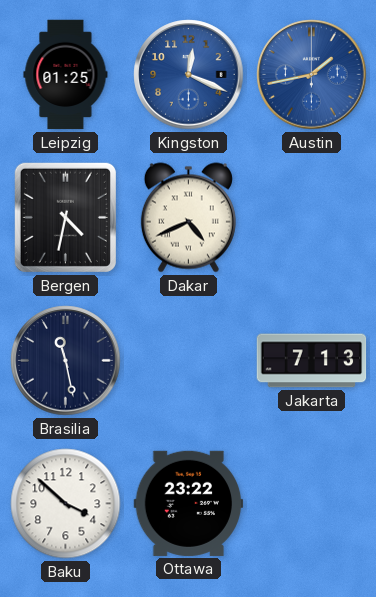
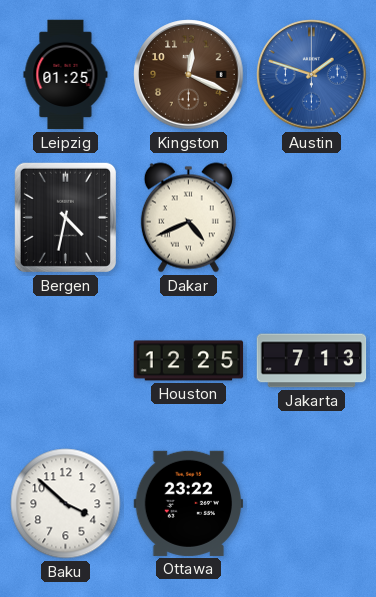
Kingston dial: blue -> brown (189, 75)
Austin: 1:43 -> 1:48 (312, 75)
Brasilia: 11:28 -> none (66, 361)
Houston: none -> 12:25 (189, 361)
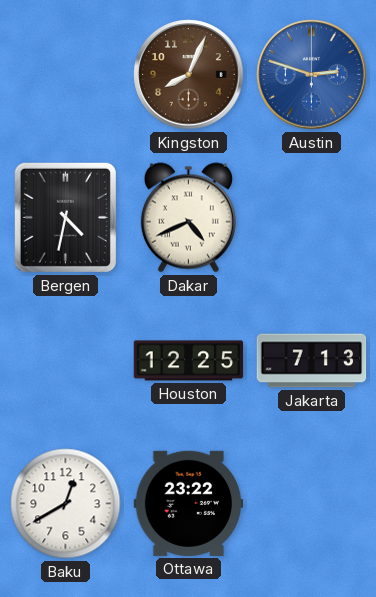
Leipzig: 01:25 -> none (66, 75)
Kingston: 12:19 -> 8:04 (189, 75)
Austin: 1:48 -> 2:48 (312, 75)
Baku: 3:52 -> 12:40 (66, 504)
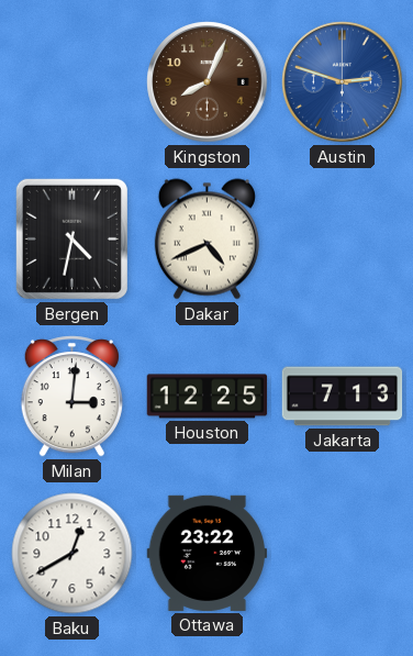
Milan: none -> 3:01 (71, 397)
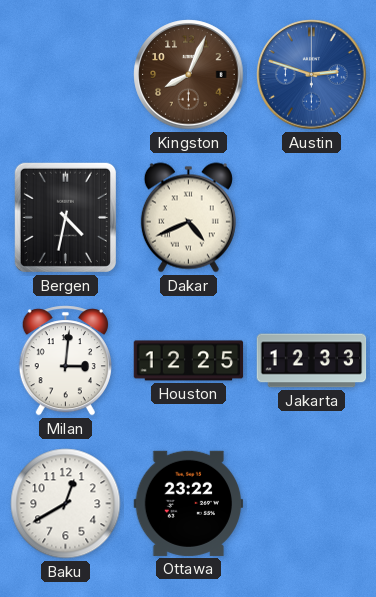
Jakarta: 7:13 -> 12:33 (312, 361)
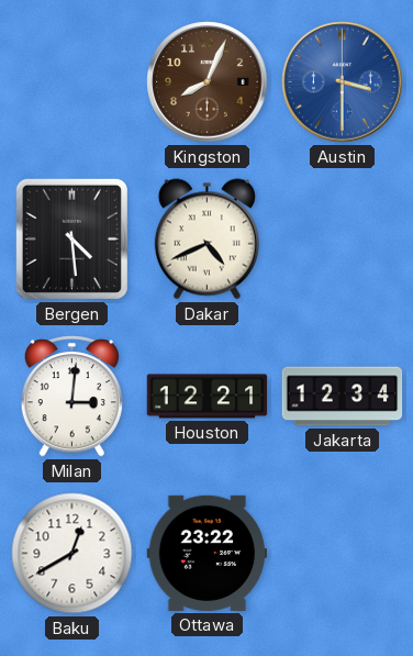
Austin: 2:48 -> 3:30 (343, 82)
Bergen: 4:32 -> 4:29 (71, 238)
Houston: 12:25 -> 12:21 (208, 397)
Jakarta: 12:33 -> 12:34 (343, 397)
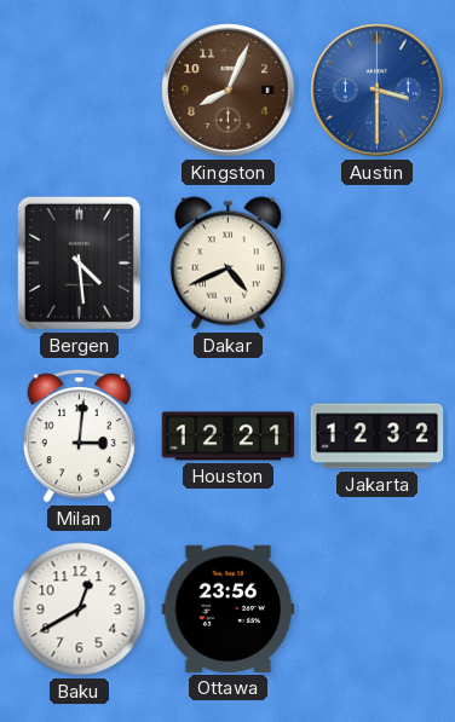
Jakarta: 12:34 -> 12:32 (378, 437)
Ottawa: 23:22 -> 23:56 (229, 608)
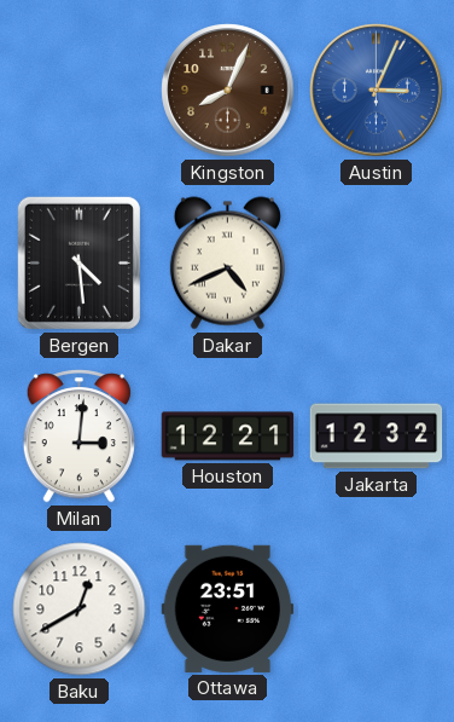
Austin: 3:30 -> 3:04 (377, 91)
Ottawa: 23:56 -> 23:51 (228, 608)
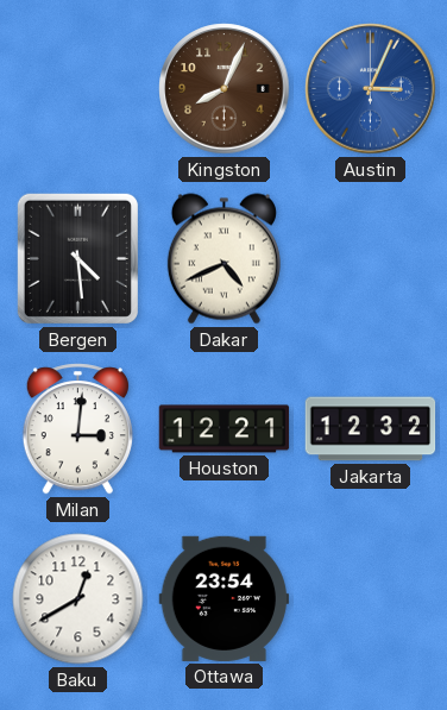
Ottawa: 23:51 -> 23:54 (225, 598)
